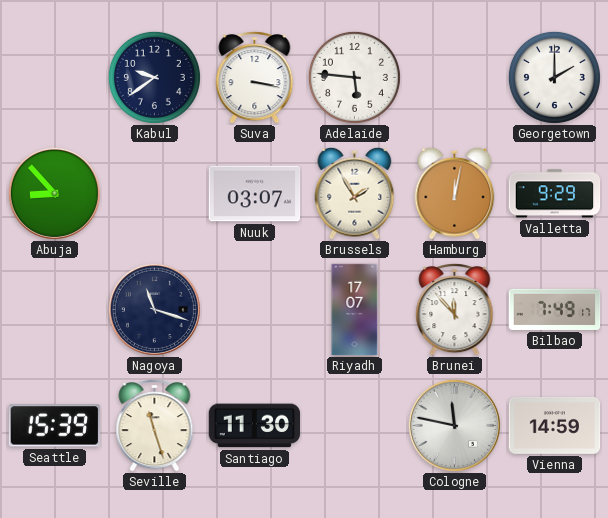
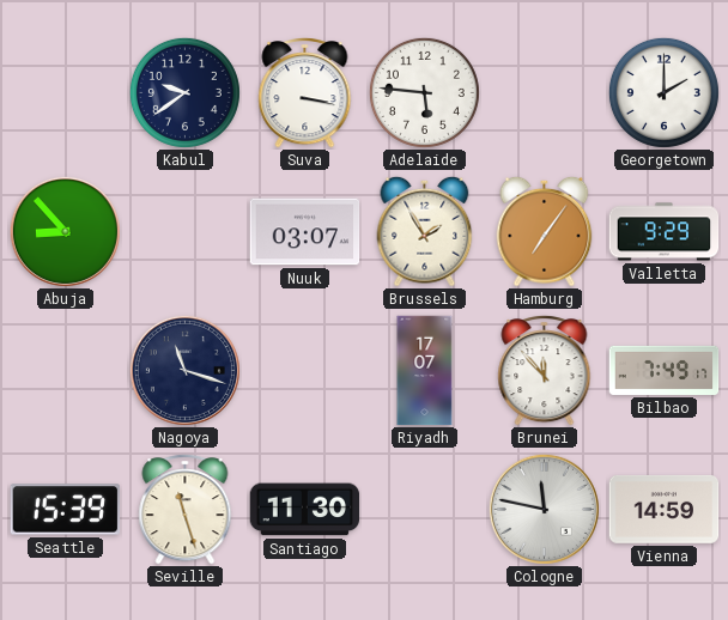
Hamburg: 12:02 -> 7:06 (545, 231)
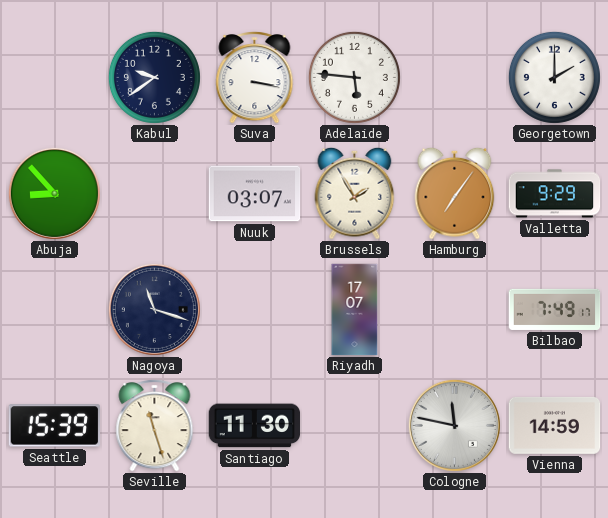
Brunei: 11:53 -> none (545, 371)
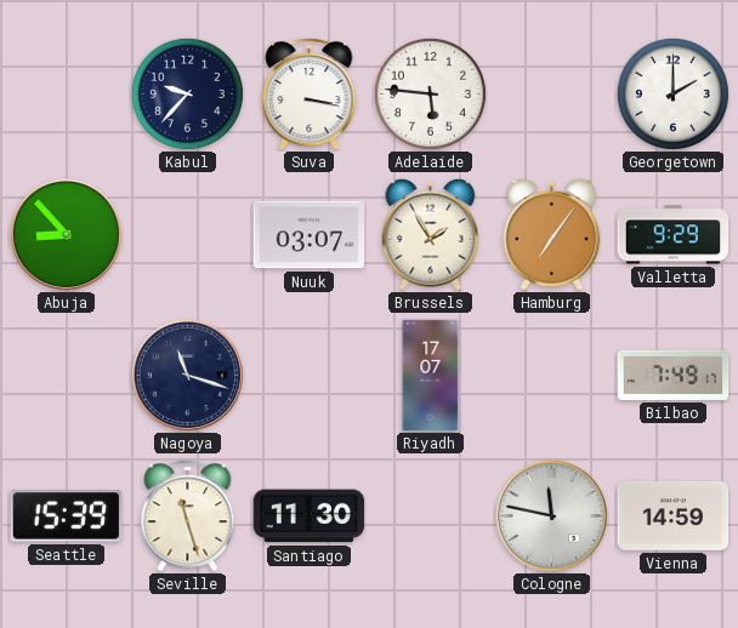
Kabul: 9:39 -> 9:37 (187, 93)
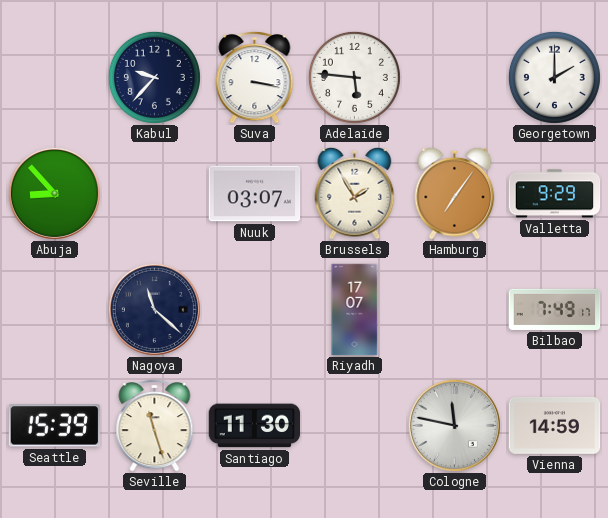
Nagoya: 11:18 -> 11:22 (154, 309)
